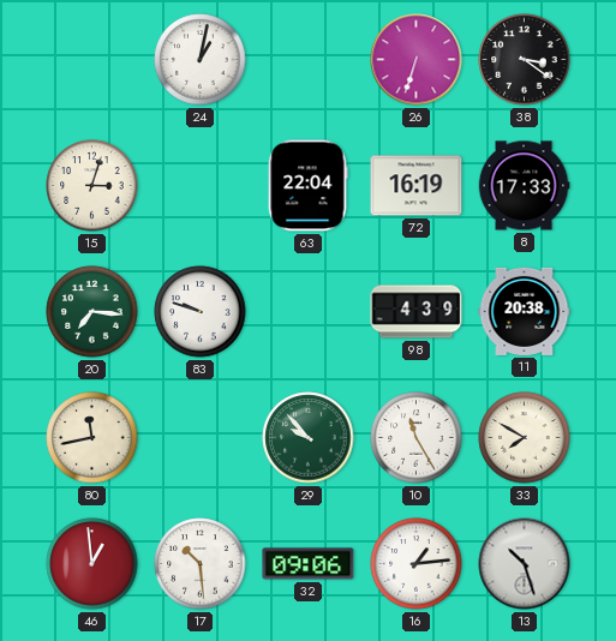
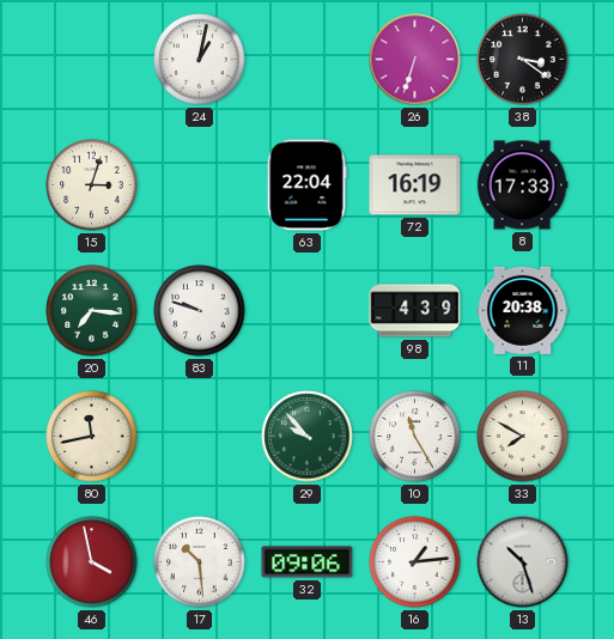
46: 12:59 -> 3:58 (92, 562)
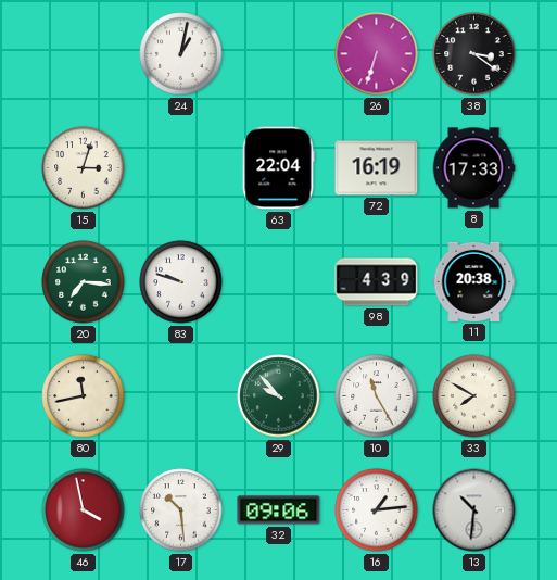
13: 10:27 -> 10:31 (474, 510)
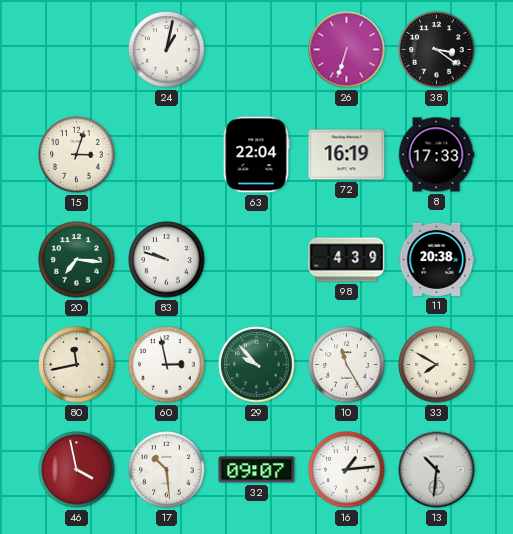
60: none -> 2:58 (167, 365)
32: 09:06 -> 09:07 (257, 470)
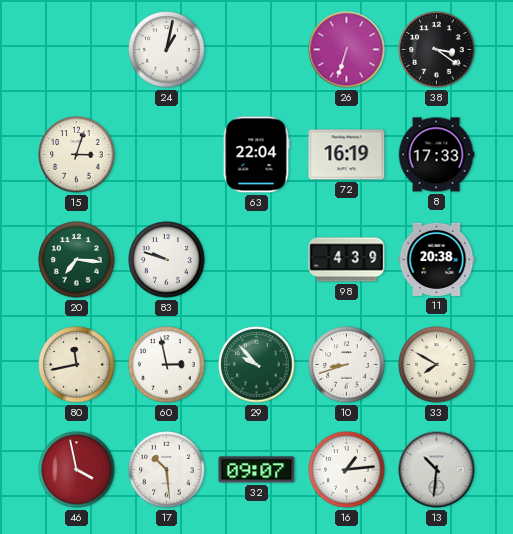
10: 11:25 -> 8:42 (347, 365)
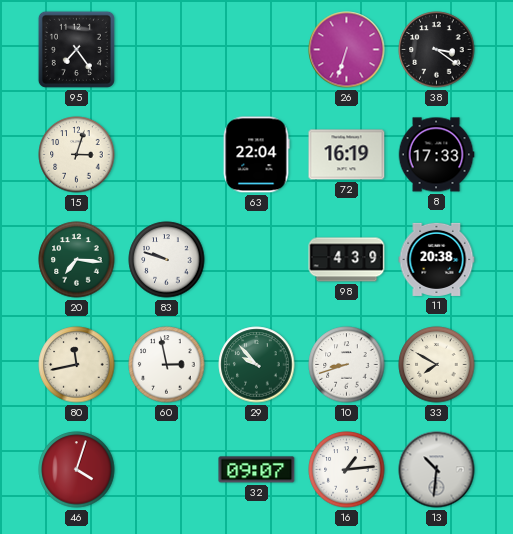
95: none -> 7:24 (76, 49)
24: 1:02 -> none (167, 50)
46: 3:58 -> 4:03 (77, 470)
17: 10:29 -> none (167, 470)
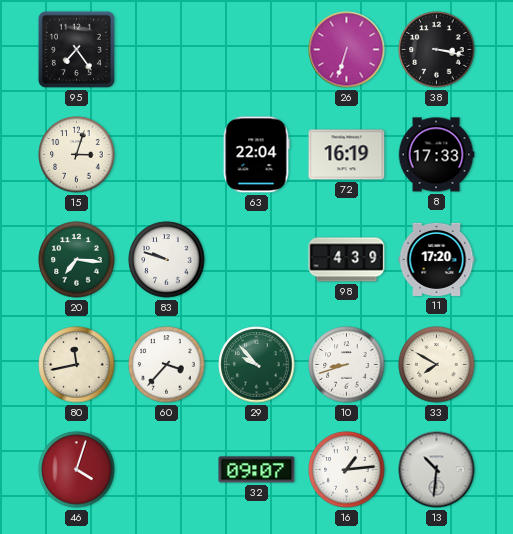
38: 3:21 -> 3:17 (437, 50)
11: 20:38 -> 17:20 (437, 259)
60: 2:58 -> 3:37 (167, 365)
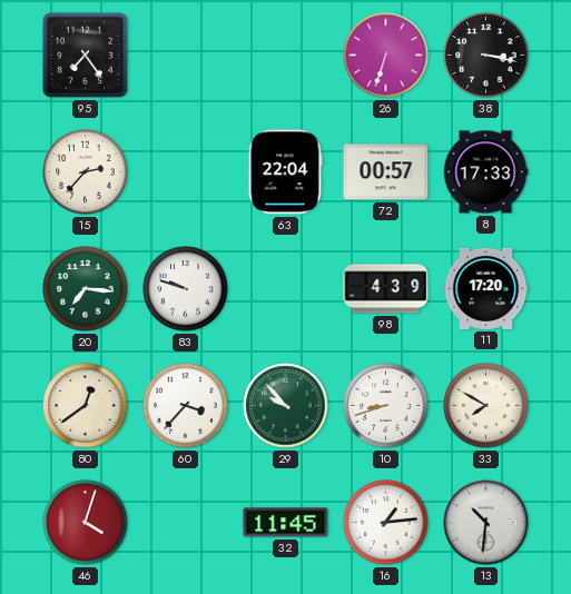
15: 3:03 -> 2:37 (86, 172)
72: 16:19 -> 00:57 (386, 172)
80: 11:43 -> 12:39 (86, 406)
32: 09:07 -> 11:45 (286, 523)
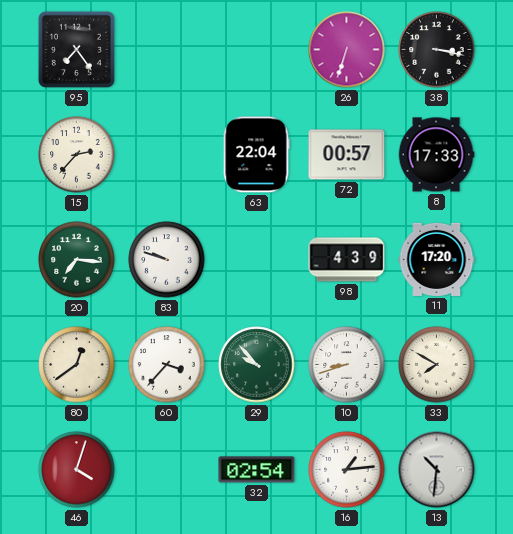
32: 11:45 -> 02:54 (257, 470)
